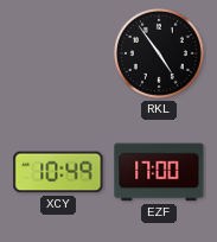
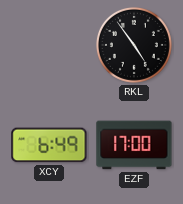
XCY: 10:49 -> 6:49 (49, 145)
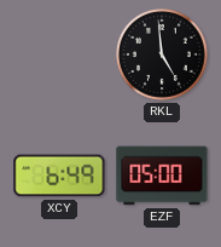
RKL: 4:54 -> 4:59 (162, 54)
EZF: 17:00 -> 05:00 (162, 176)
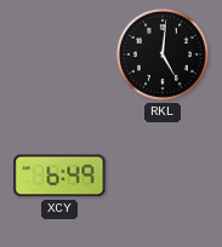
RKL: 4:59 -> 5:01 (163, 54)
EZF: 05:00 -> none (162, 176)
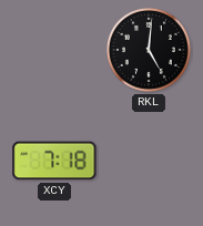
XCY: 6:49 -> 7:18 (54, 161)
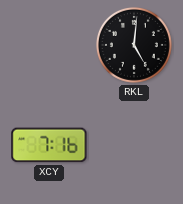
XCY: 7:18 -> 7:16 (49, 145)
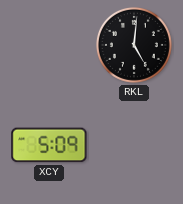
XCY: 7:16 -> 5:09 (49, 145)
